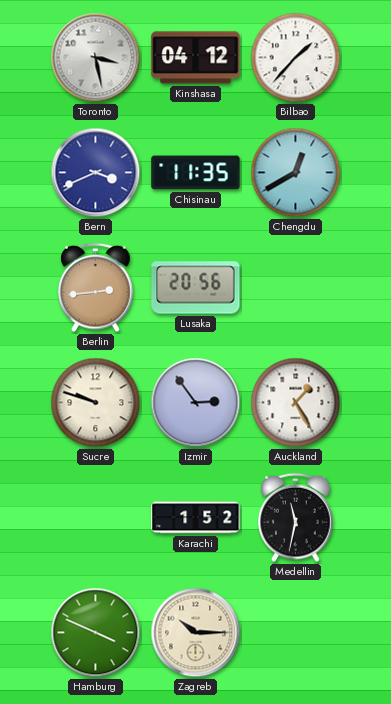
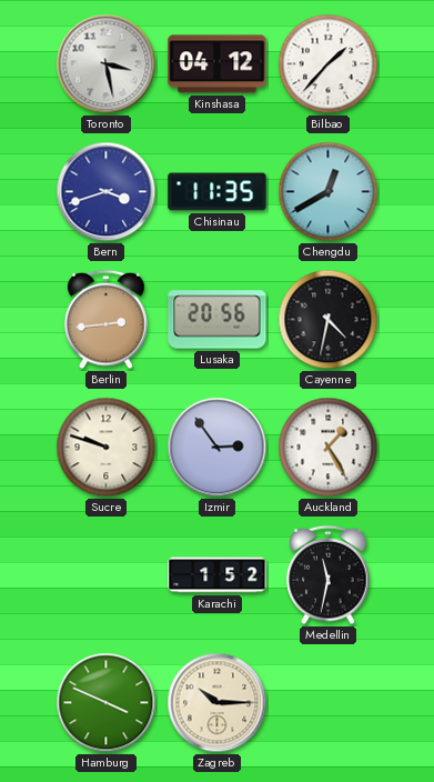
Bern: 3:41 -> 3:42 (107, 192)
Cayenne: none -> 4:32 (329, 320)
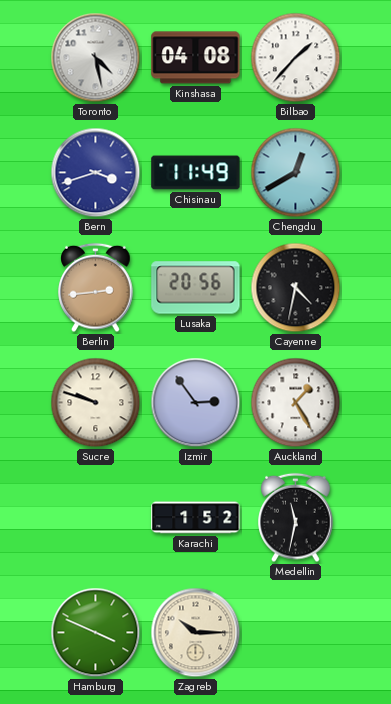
Toronto: 3:28 -> 4:28 (96, 58)
Kinshasa: 04:12 -> 04:08 (196, 58)
Chisinau: 11:35 -> 11:49 (196, 173)
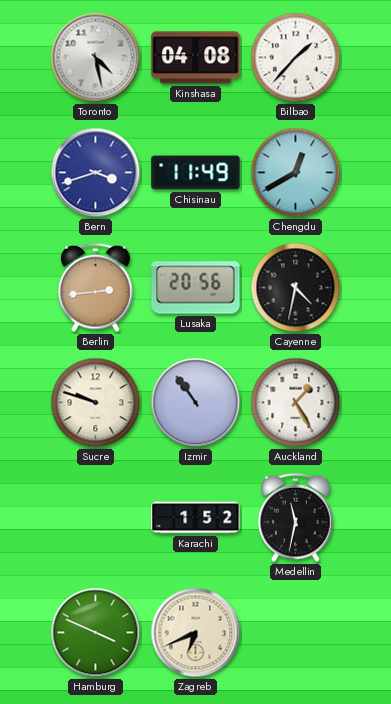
Izmir: 2:54 -> 10:54 (196, 403)
Zagreb: 10:15 -> 6:41 (196, 633)
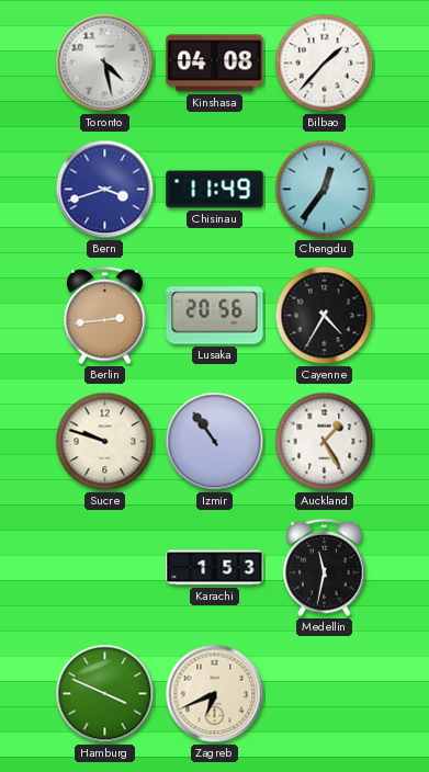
Chengdu: 12:40 -> 12:36 (325, 190)
Cayenne: 4:32 -> 4:35 (325, 316)
Karachi: 1:52 -> 1:53 (215, 568)
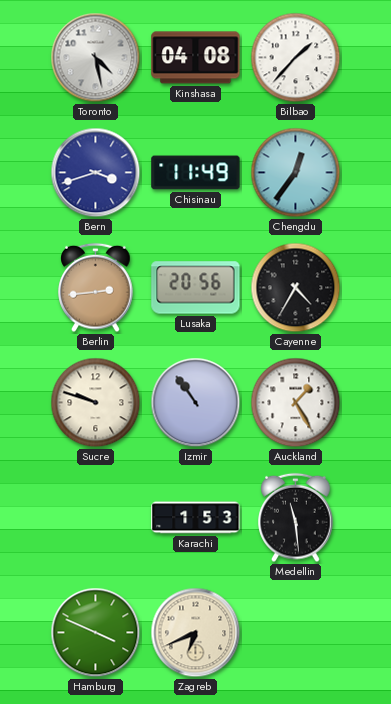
Medellin: 11:32 -> 11:29 (296, 518)
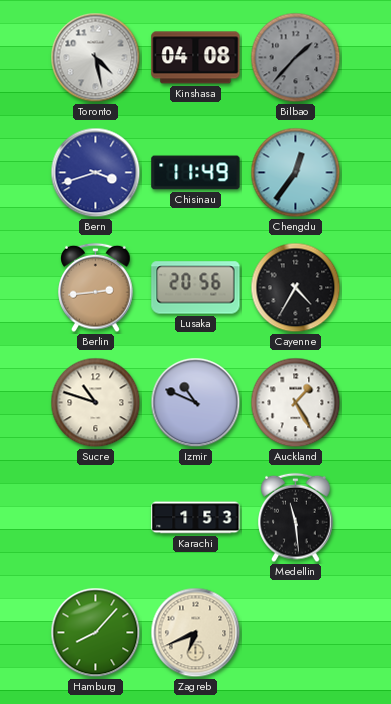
Bilbao dial: white -> grey (296, 58)
Sucre: 9:48 -> 10:48 (96, 403)
Izmir: 10:54 -> 10:49 (196, 403)
Hamburg: 3:49 -> 8:07 (96, 633)
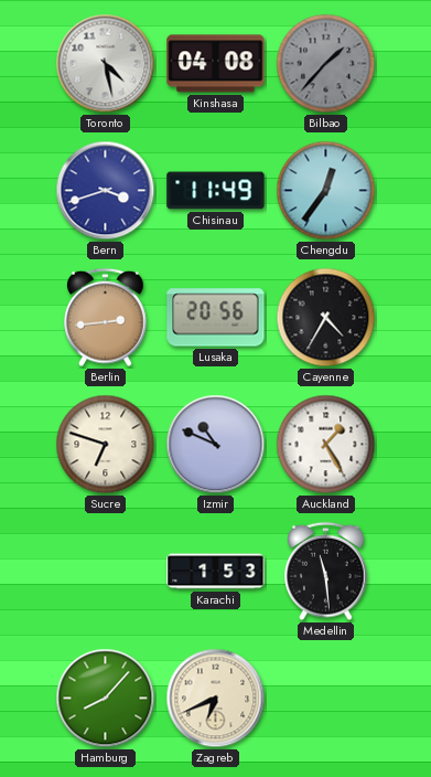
Sucre: 10:48 -> 6:48 (106, 445)
